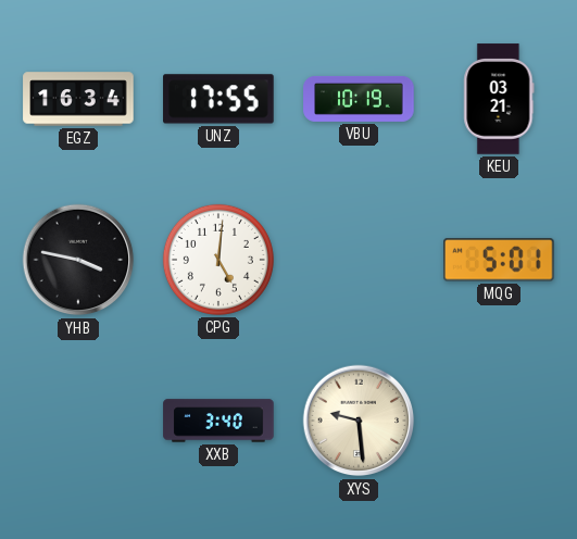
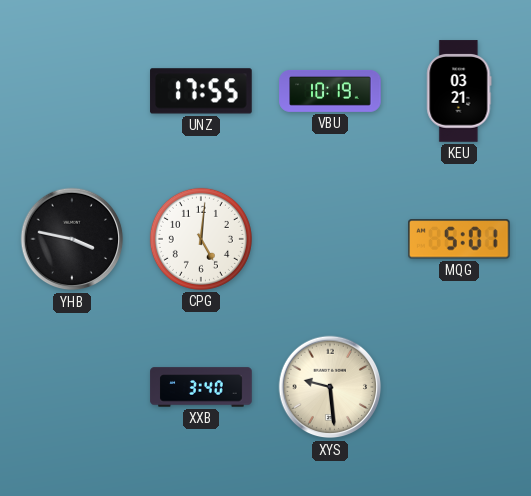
EGZ: 16:34 -> none (78, 99)
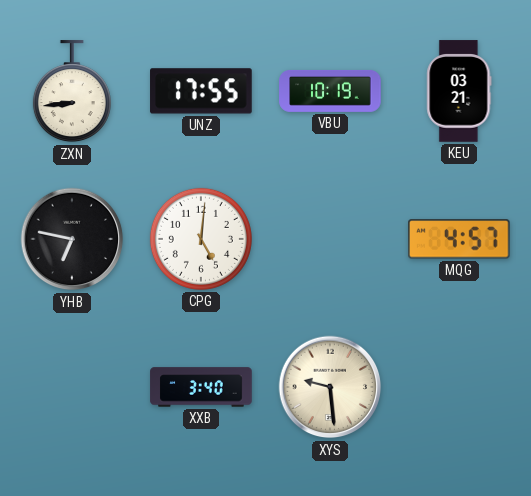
ZXN: none -> 8:44 (72, 92)
YHB: 3:47 -> 6:47 (72, 239)
MQG: 5:01 -> 4:57 (460, 239)
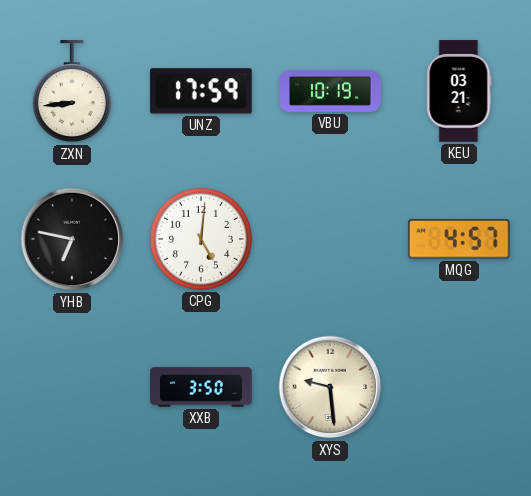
UNZ: 17:55 -> 17:59 (201, 91)
XXB: 3:40 -> 3:50 (201, 387)
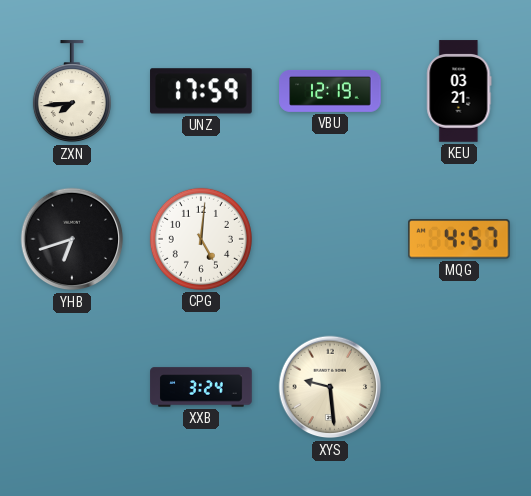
ZXN: 8:44 -> 7:44 (72, 92)
VBU: 10:19 -> 12:19 (330, 91)
YHB: 6:47 -> 6:42 (72, 239)
XXB: 3:50 -> 3:24 (201, 387)
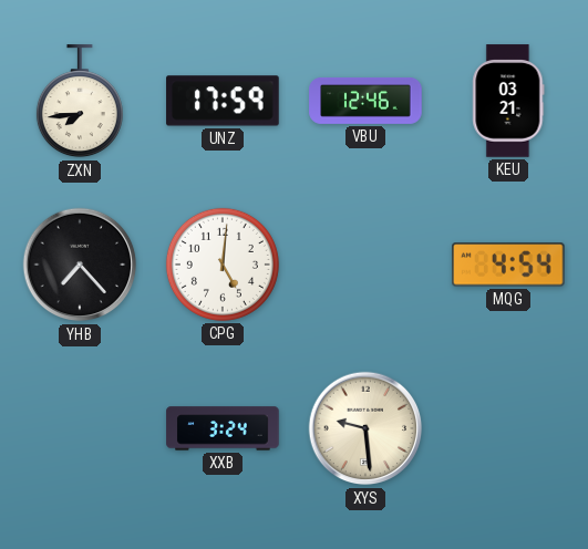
VBU: 12:19 -> 12:46 (365, 101)
YHB: 6:42 -> 7:23 (80, 265)
MQG: 4:57 -> 4:54 (509, 265)
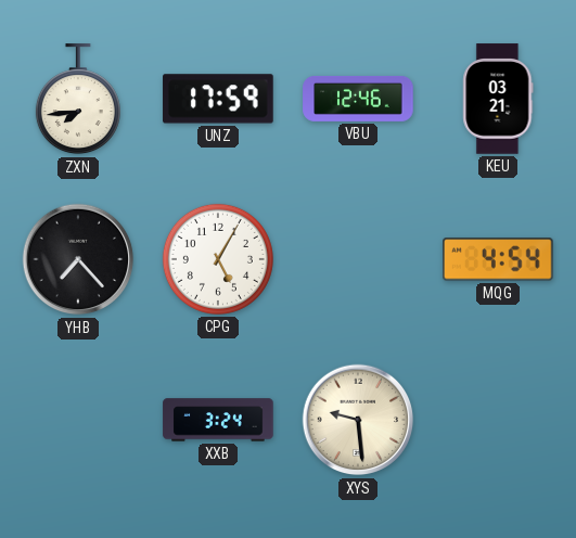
CPG: 5:01 -> 5:05 (218, 259)
